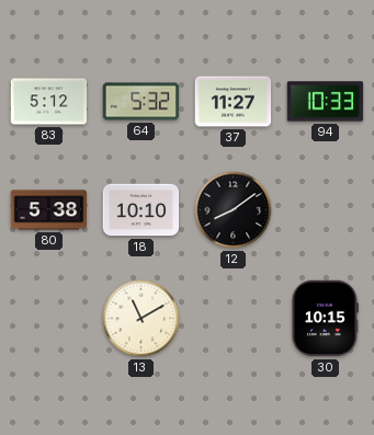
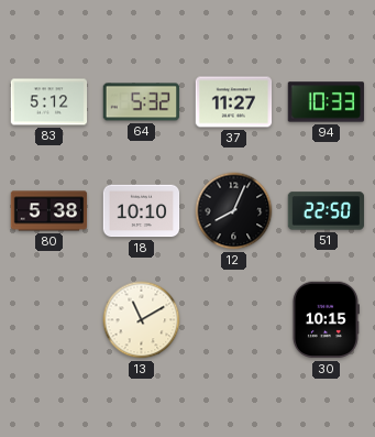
12: 8:09 -> 8:04 (234, 211)
51: none -> 22:50 (327, 211)
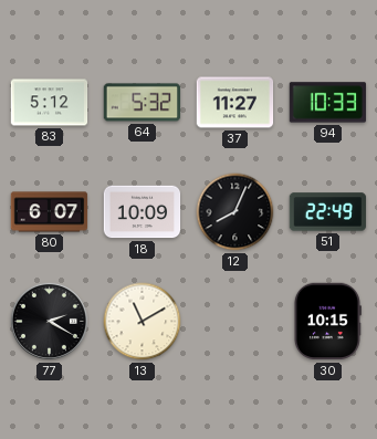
80: 5:38 -> 6:07 (50, 212)
18: 10:10 -> 10:09 (143, 212)
51: 22:50 -> 22:49 (328, 212)
77: none -> 2:20 (49, 321)
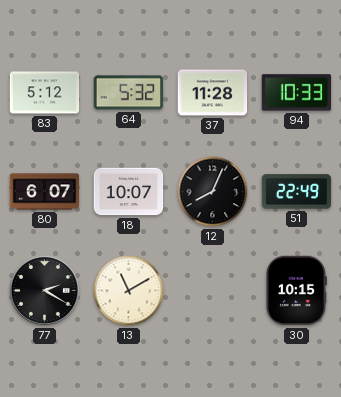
37: 11:27 -> 11:28 (213, 93)
18: 10:09 -> 10:07 (129, 192)
